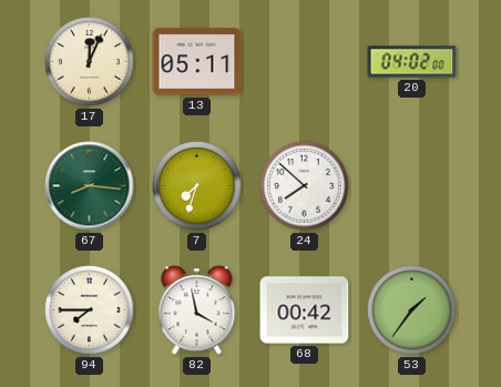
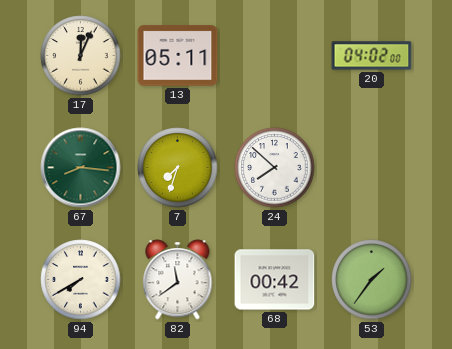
94: 7:45 -> 7:40 (81, 280)
82: 3:58 -> 11:39 (178, 280)
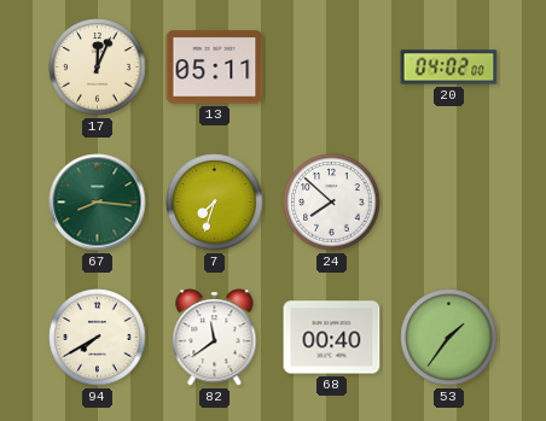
68: 00:42 -> 00:40 (332, 338)
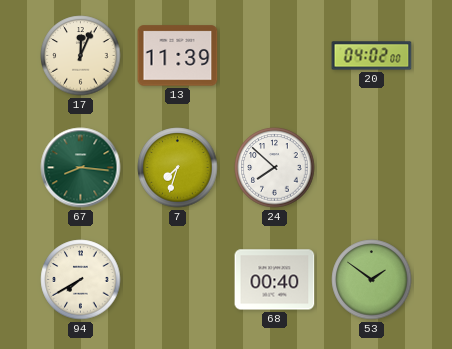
13: 05:11 -> 11:39 (178, 56)
82: 11:39 -> none (215, 338)
53: 1:36 -> 1:51 (372, 280)
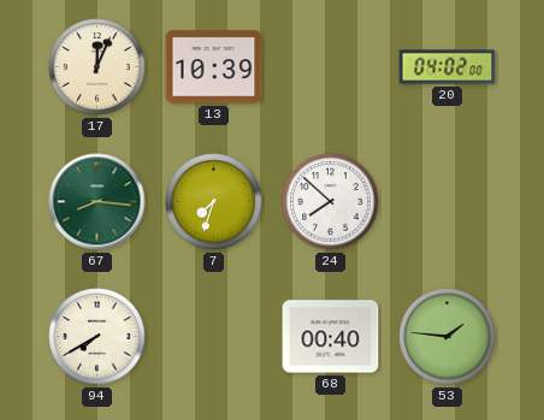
13: 11:39 -> 10:39 (214, 67)
53: 1:51 -> 1:46 (448, 337)
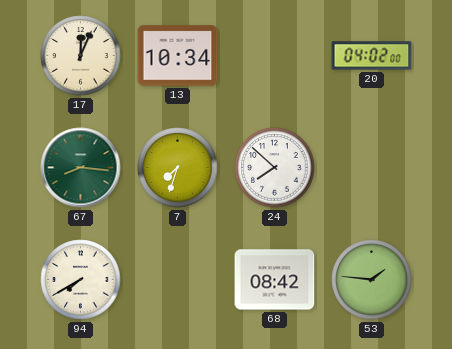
13: 10:39 -> 10:34 (178, 56)
68: 00:40 -> 08:42 (275, 280)
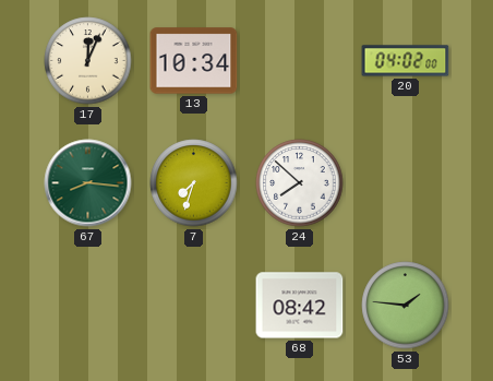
94: 7:40 -> none (81, 280)
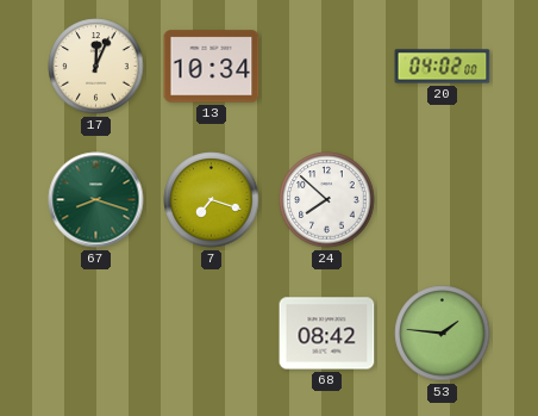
67: 8:16 -> 8:18 (96, 200)
7: 7:33 -> 7:18 (212, 200)
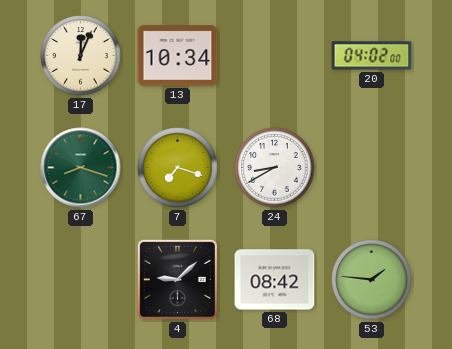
24: 7:52 -> 8:40 (275, 168)
4: none -> 9:08 (177, 279)
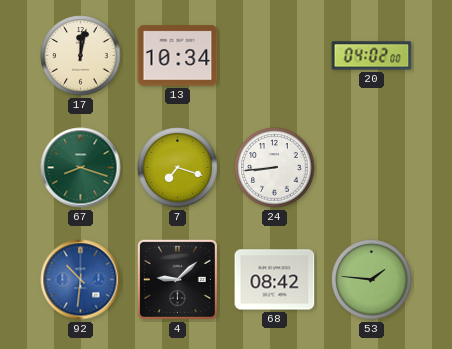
17: 12:04 -> 12:02 (81, 56)
24: 8:40 -> 8:44 (275, 168)
92: none -> 10:31 (81, 280)
